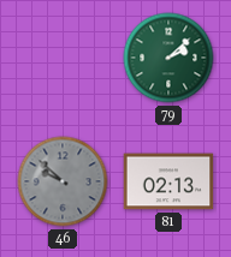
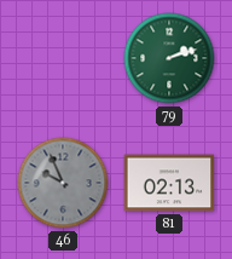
79: 2:08 -> 2:12 (169, 58)
46: 9:52 -> 9:56 (63, 183)
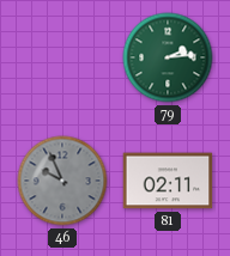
79: 2:12 -> 2:14 (168, 57)
81: 02:13 -> 02:11 (168, 181)
